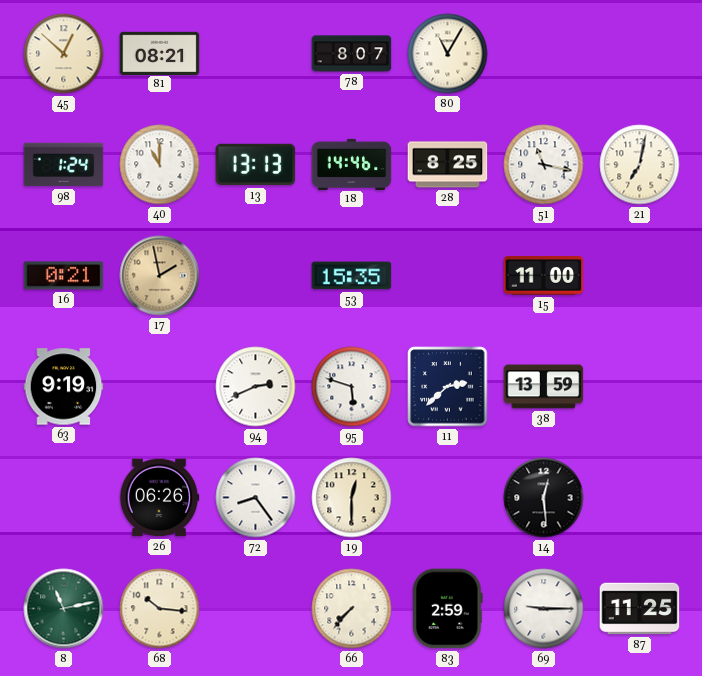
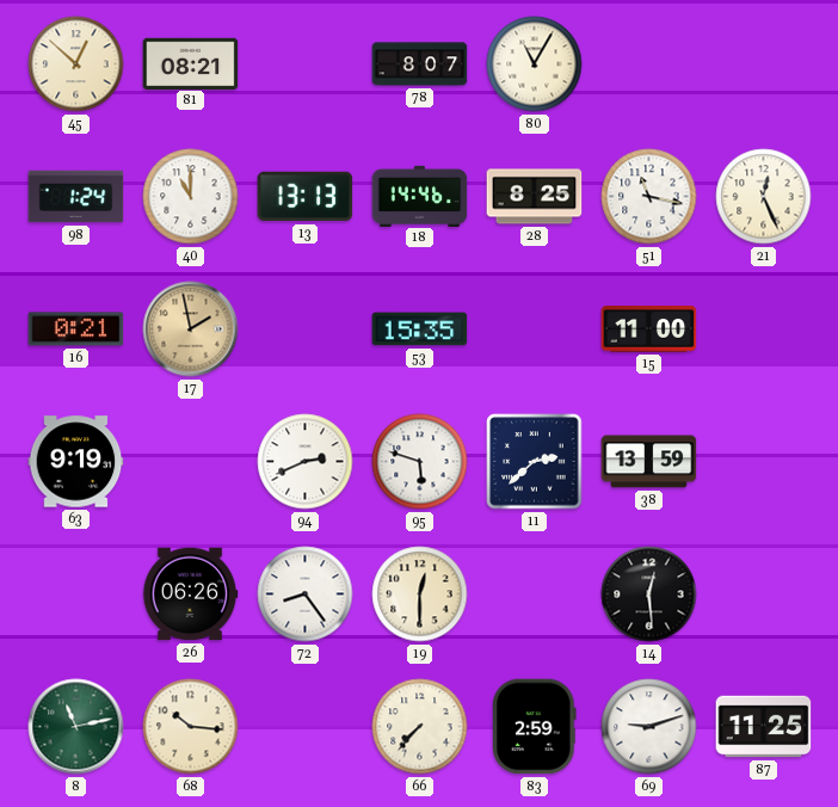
21: 7:02 -> 12:26 (764, 197)
69: 9:15 -> 9:12 (649, 727)
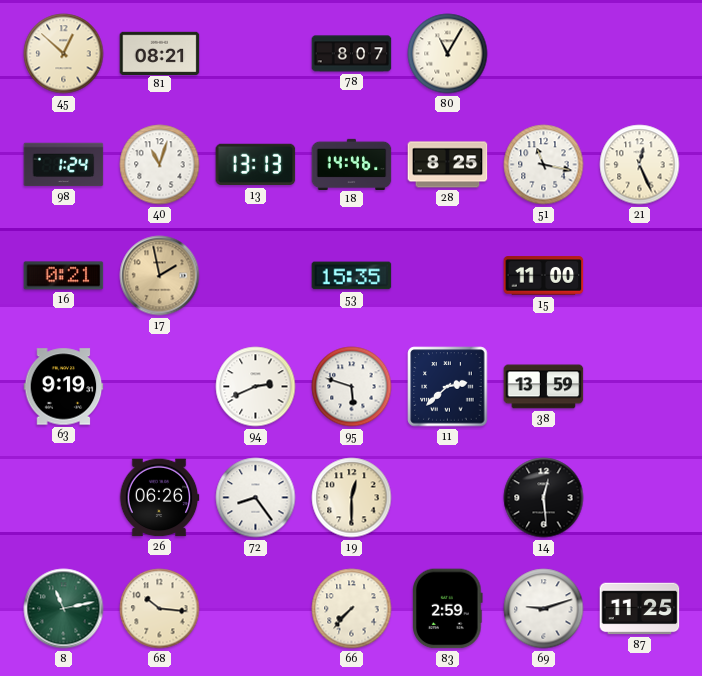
40: 11:00 -> 11:03 (160, 165)
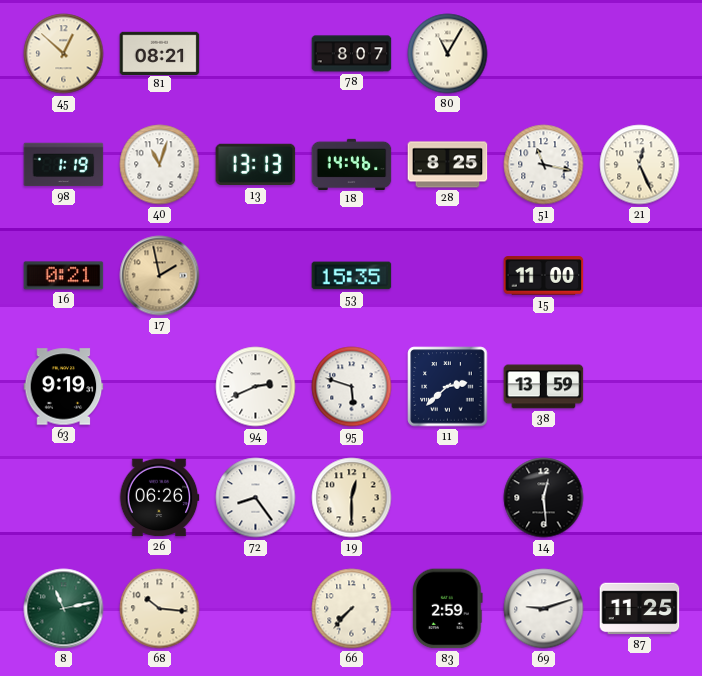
98: 1:24 -> 1:19 (64, 165)
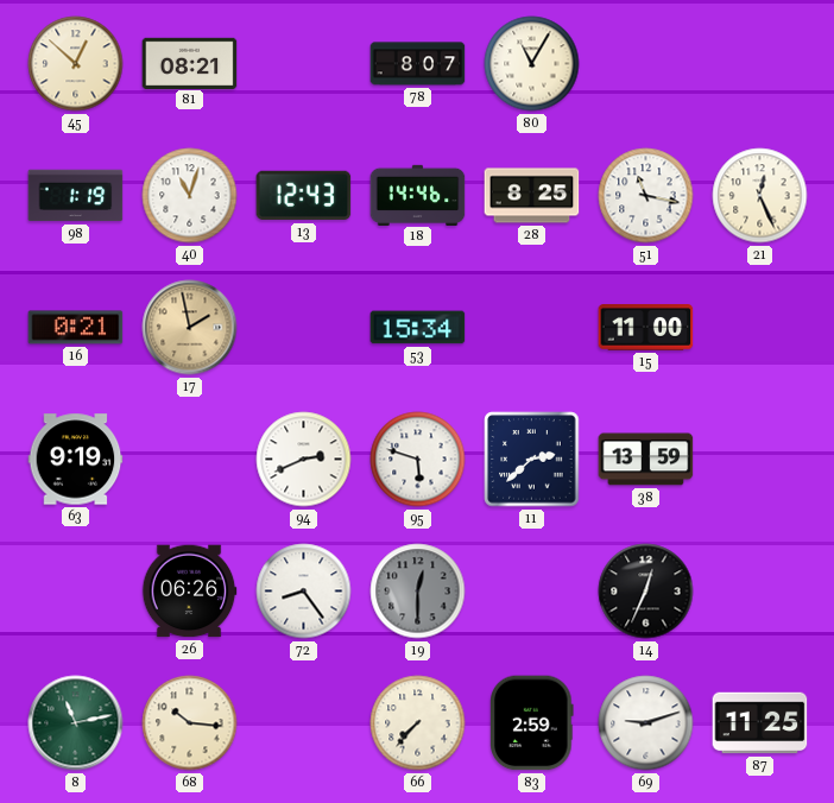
13: 13:13 -> 12:43 (304, 196)
53: 15:35 -> 15:34 (418, 328)
19 dial: cream -> grey (418, 592)
14: 12:29 -> 12:34 (646, 592)
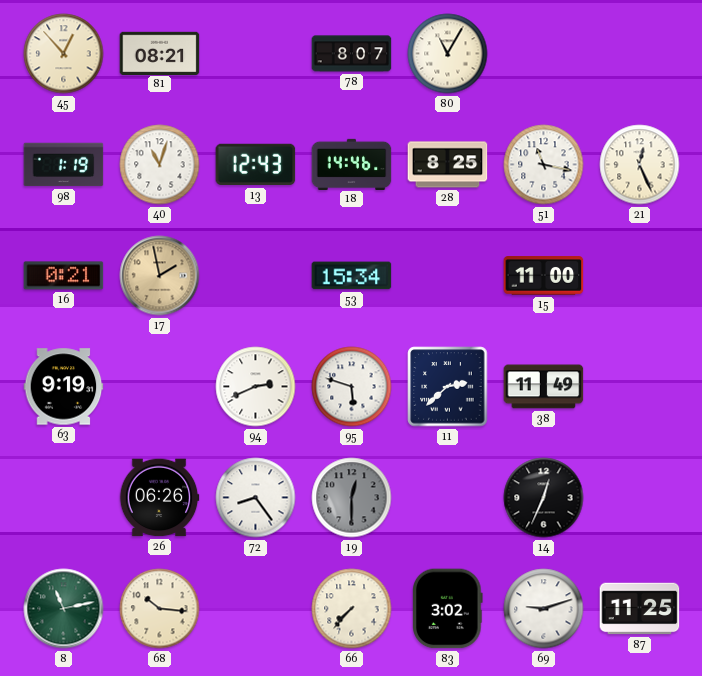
45: 12:52 -> 12:53 (64, 54)
38: 13:59 -> 11:49 (544, 387)
83: 2:59 -> 3:02 (448, 609)
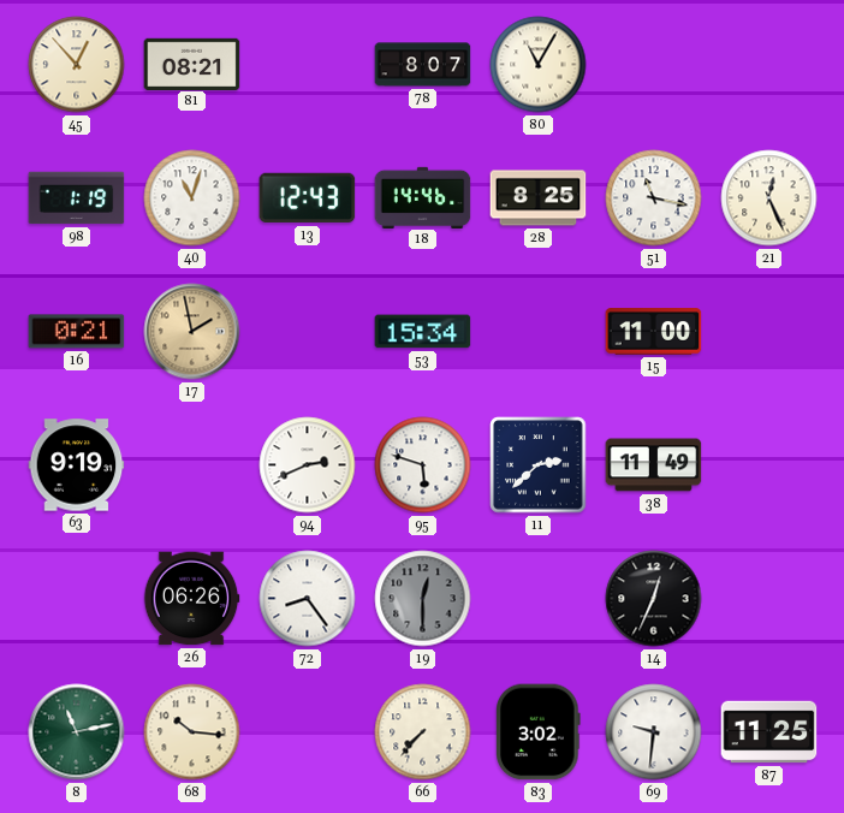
69: 9:12 -> 9:31 (654, 732)
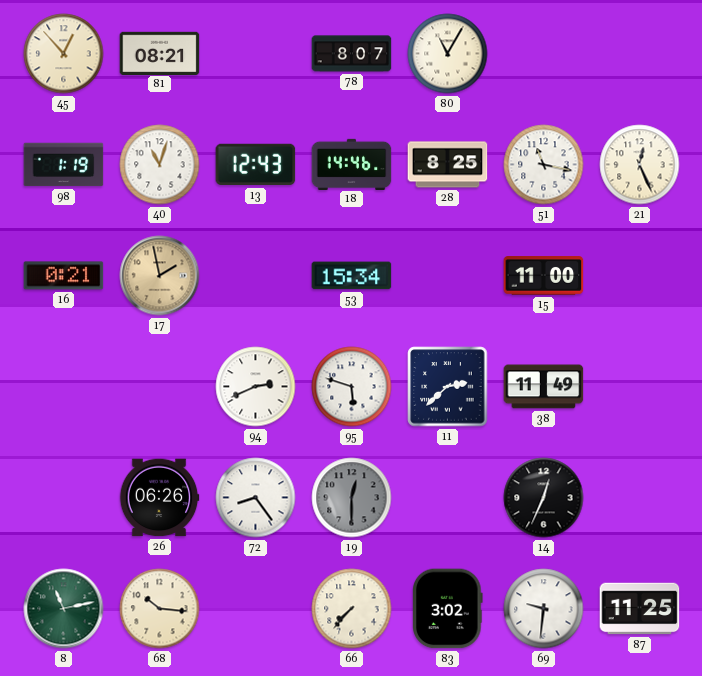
63: 9:19 -> none (77, 465)
